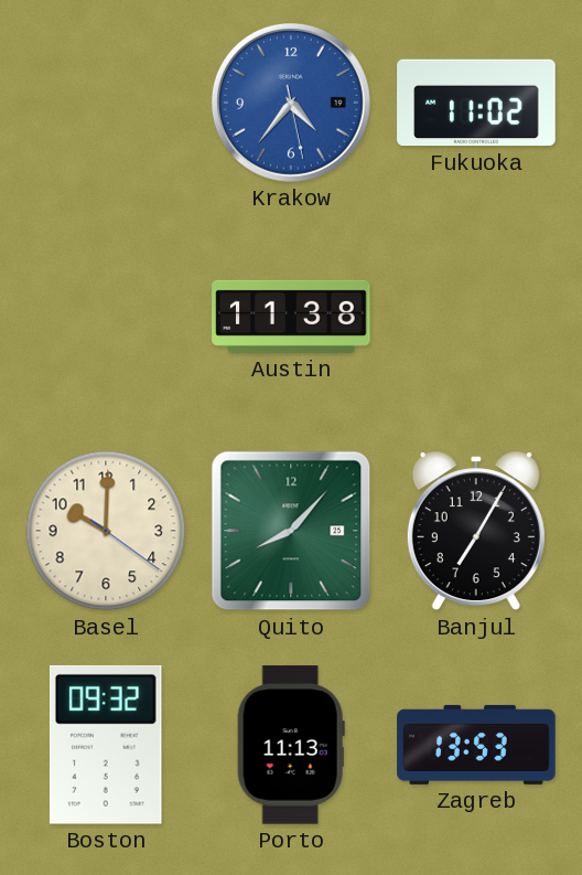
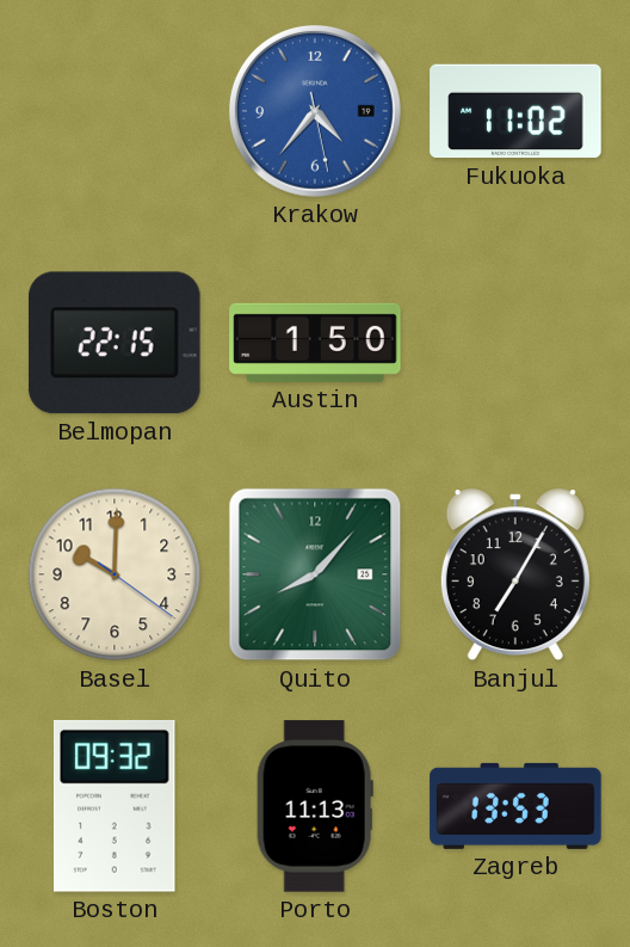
Belmopan: none -> 22:15 (115, 343)
Austin: 11:38 -> 1:50 (315, 343)
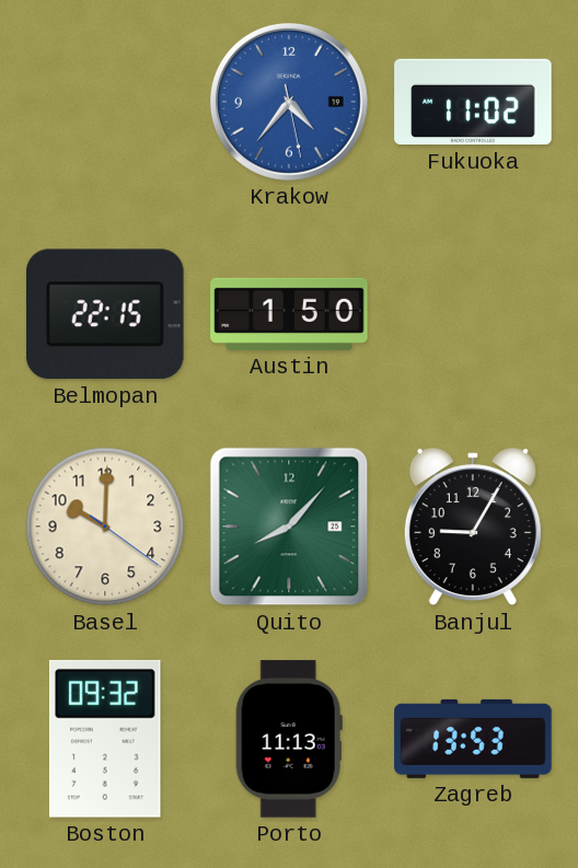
Banjul: 7:05 -> 9:05 (473, 526)
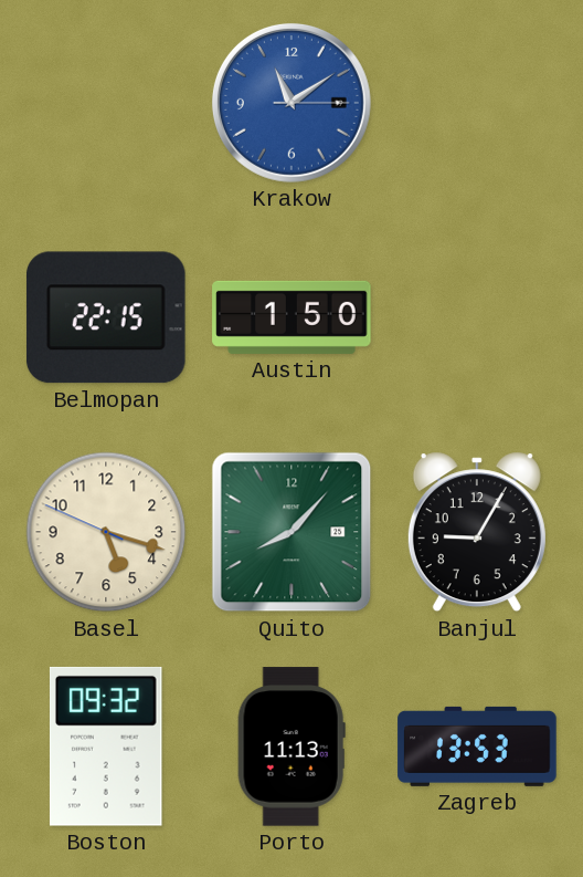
Krakow: 4:36 -> 11:09 (291, 103)
Fukuoka: 11:02 -> none (473, 102)
Basel: 10:00 -> 5:17 (106, 532)
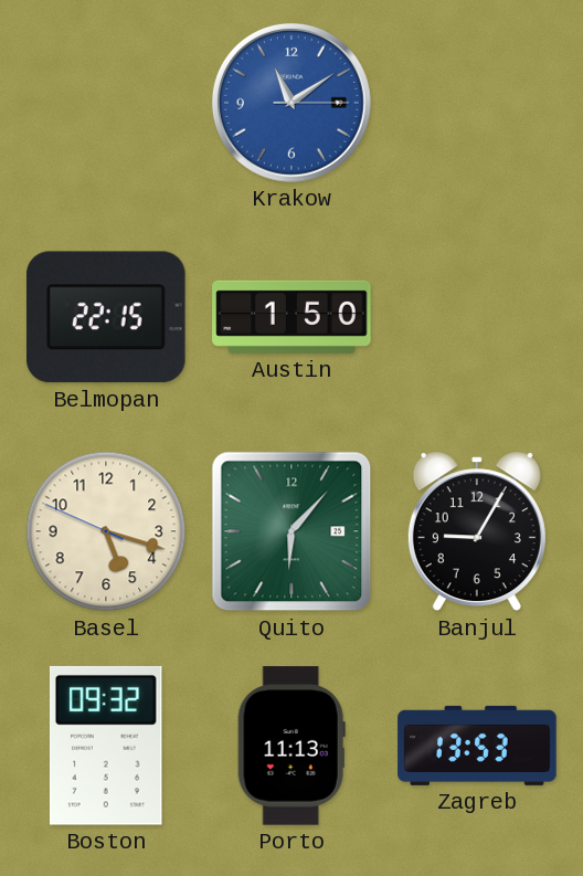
Quito: 8:07 -> 6:07 (291, 531)
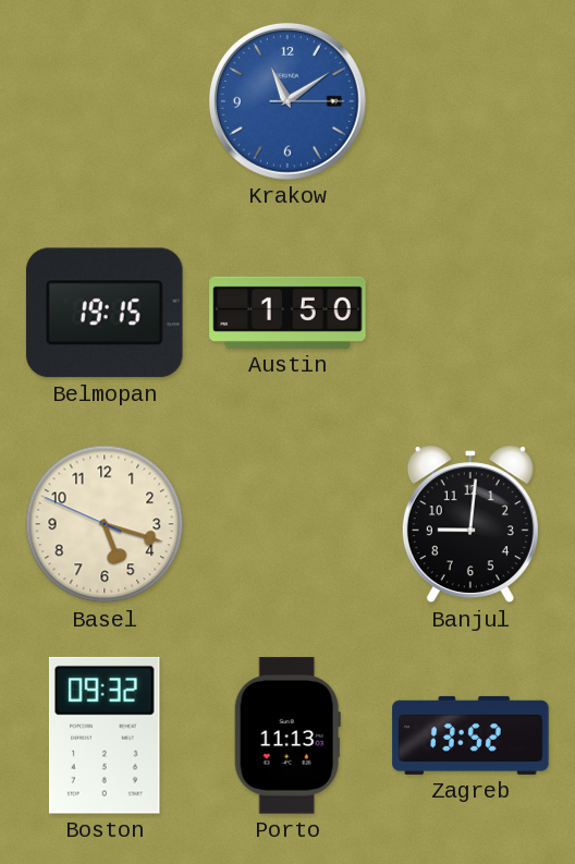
Belmopan: 22:15 -> 19:15 (105, 313)
Quito: 6:07 -> none (291, 531)
Banjul: 9:05 -> 9:01 (470, 524)
Zagreb: 13:53 -> 13:52 (470, 735)
